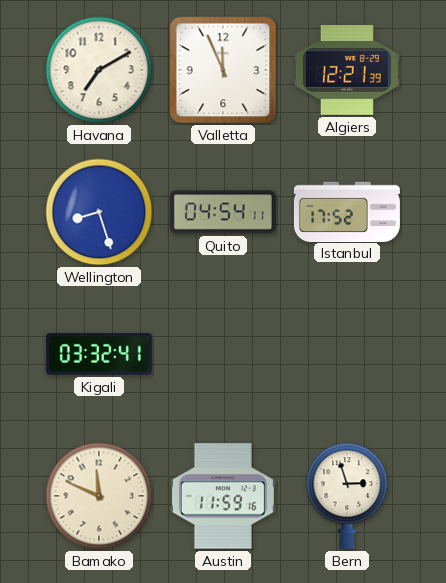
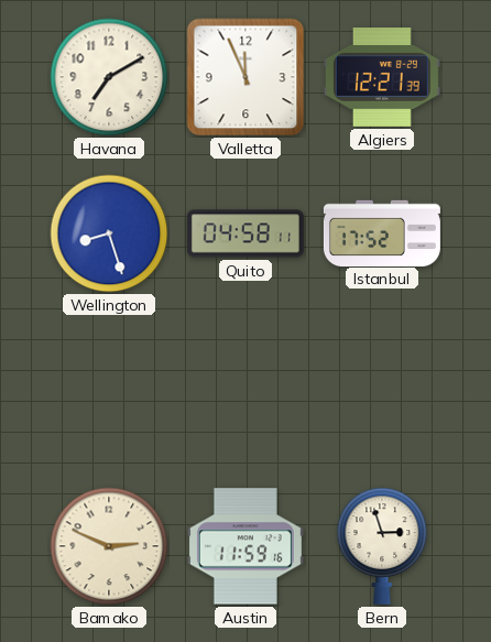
Quito: 04:54 -> 04:58 (245, 233)
Kigali: 03:32 -> none (99, 354)
Bamako: 11:49 -> 2:49 (109, 546)
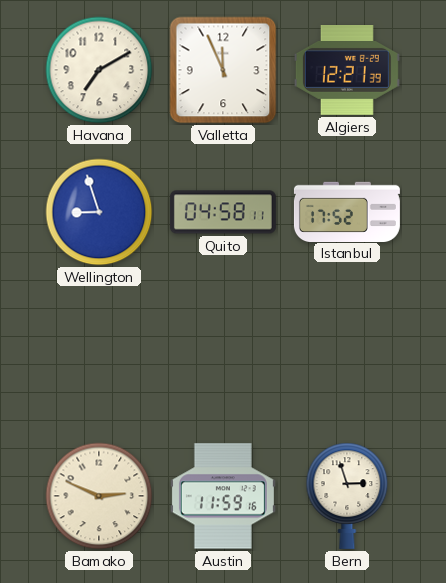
Wellington: 8:27 -> 8:57 (99, 212)
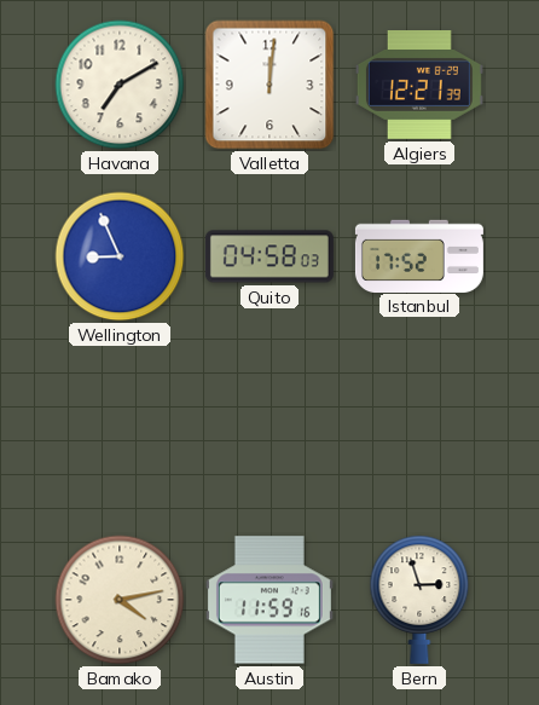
Valletta: 11:56 -> 12:01 (269, 85)
Wellington: 8:57 -> 8:56 (120, 256)
Quito: 04:58:11 -> 04:58:03 (269, 256)
Bamako: 2:49 -> 4:13 (120, 600)
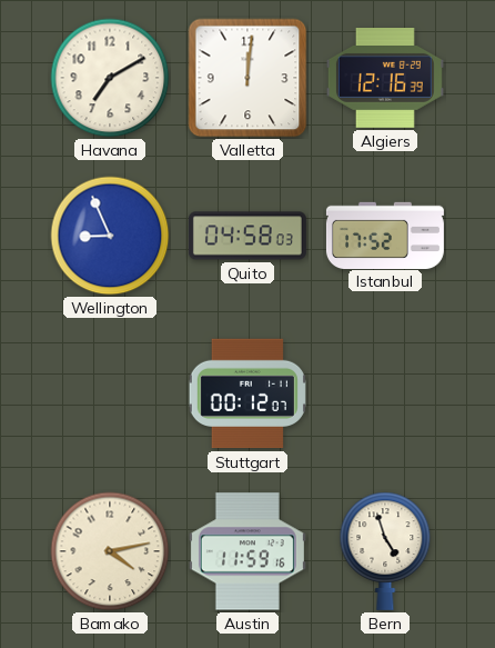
Algiers: 12:21 -> 12:16 (385, 79)
Stuttgart: none -> 00:12 (247, 393)
Bern: 2:57 -> 4:57 (385, 551)
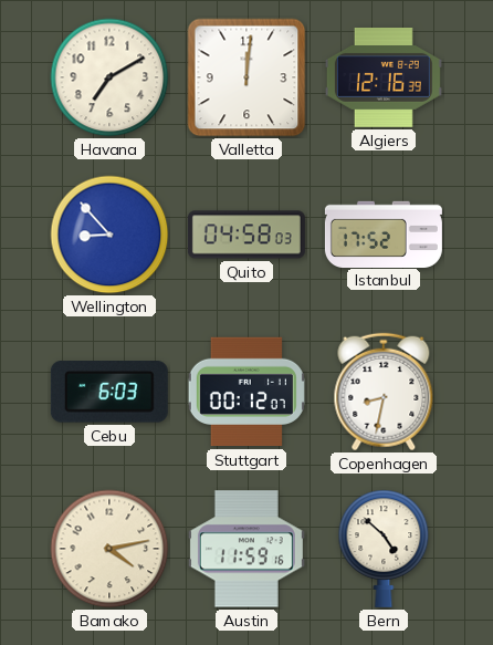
Wellington: 8:56 -> 8:53 (109, 235)
Cebu: none -> 6:03 (109, 392)
Copenhagen: none -> 8:32 (384, 392)
Bern: 4:57 -> 4:52 (384, 549)
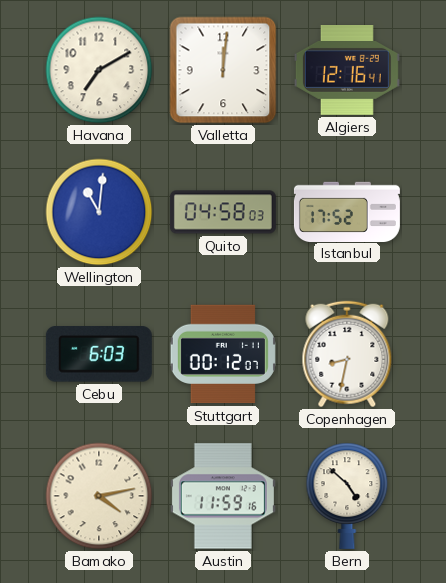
Algiers: 12:16:39 -> 12:16:41 (347, 71)
Wellington: 8:53 -> 11:01 (99, 212)
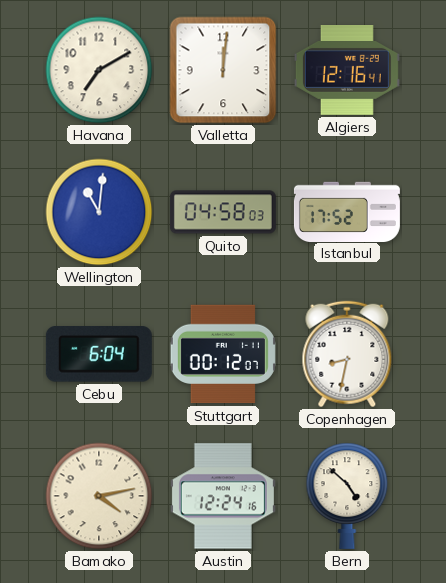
Cebu: 6:03 -> 6:04 (99, 354)
Austin: 11:59 -> 12:24 (223, 496)
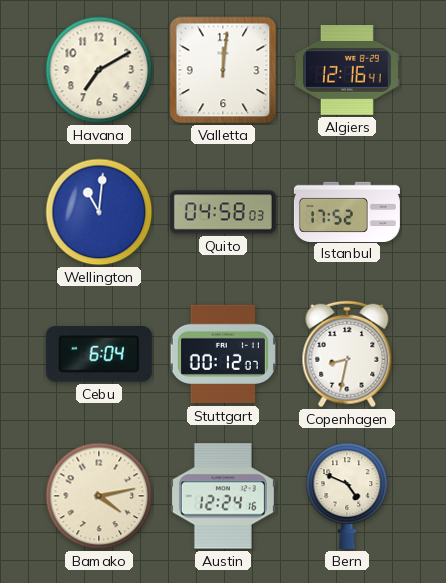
Bern: 4:52 -> 4:49 (347, 496)
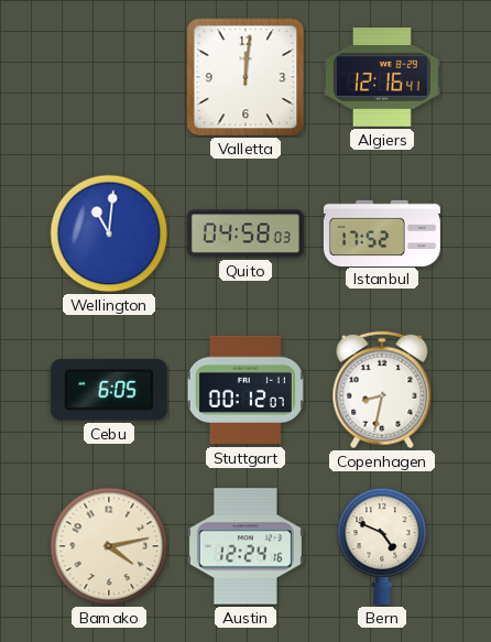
Havana: 7:10 -> none (99, 70)
Cebu: 6:04 -> 6:05 (109, 390)
